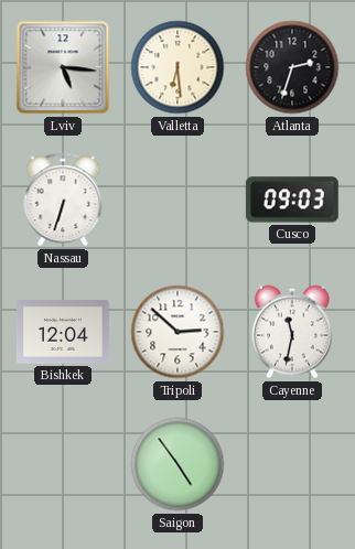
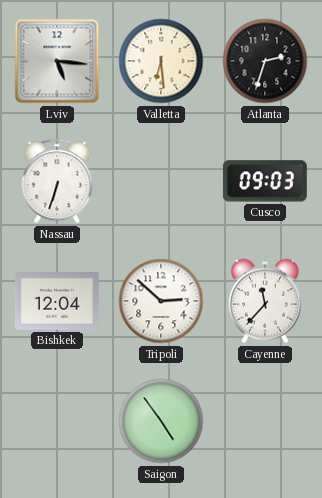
Cayenne: 11:32 -> 11:37 (265, 301)
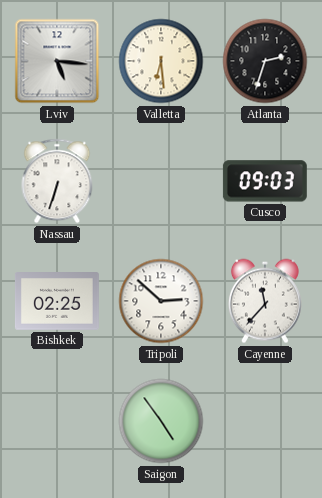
Bishkek: 12:04 -> 02:25 (57, 302)
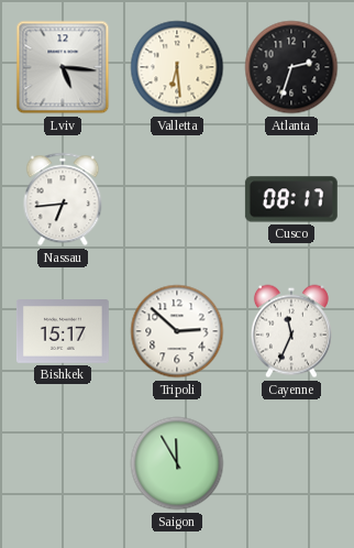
Nassau: 6:33 -> 6:44 (63, 199)
Cusco: 09:03 -> 08:17 (291, 199)
Bishkek: 02:25 -> 15:17 (63, 332)
Cayenne: 11:37 -> 11:34 (291, 331)
Saigon: 4:54 -> 11:55 (177, 463)
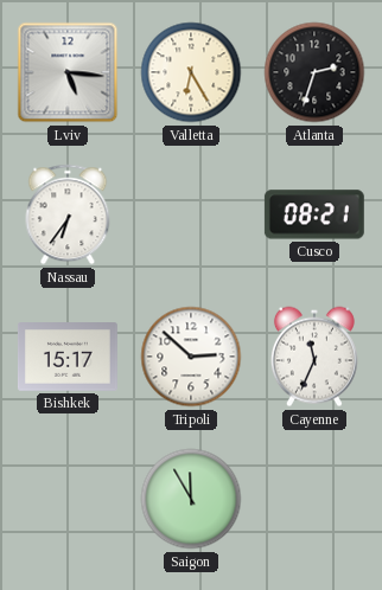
Valletta: 6:29 -> 6:25 (191, 72)
Nassau: 6:44 -> 6:36 (68, 214)
Cusco: 08:17 -> 08:21 (314, 214)
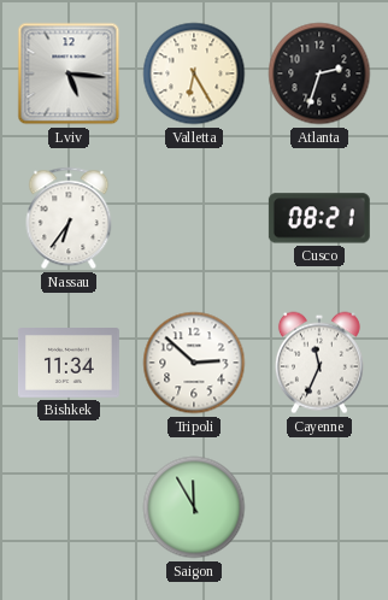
Bishkek: 15:17 -> 11:34 (69, 364)
